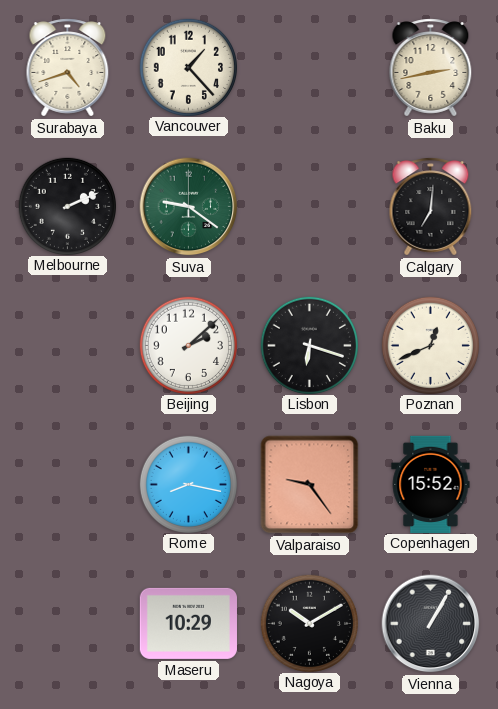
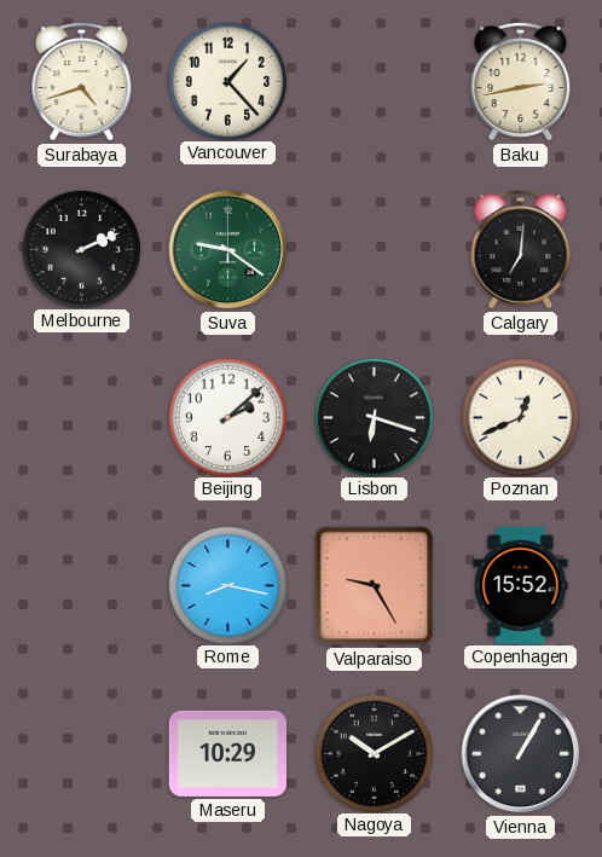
Valparaiso: 9:24 -> 9:25 (375, 586)
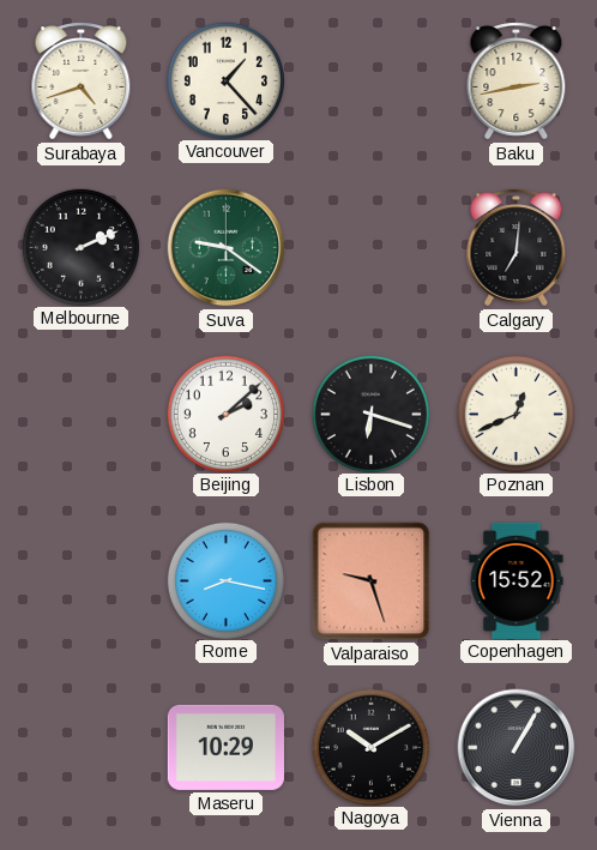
Valparaiso: 9:25 -> 9:27 (372, 581)
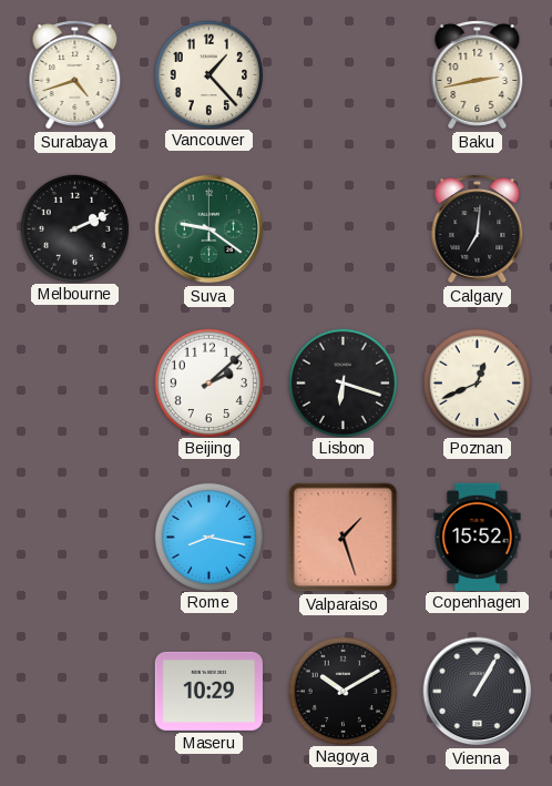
Valparaiso: 9:27 -> 1:27 (344, 538)
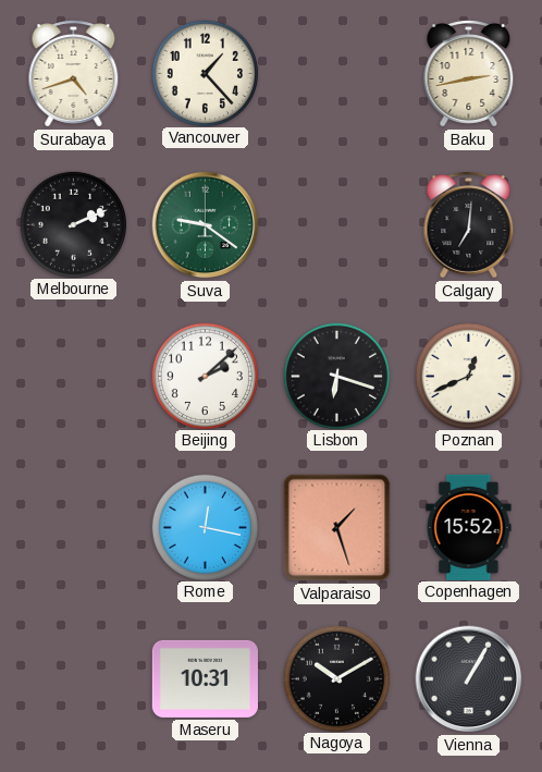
Rome: 8:17 -> 12:17 (205, 527)
Maseru: 10:29 -> 10:31 (205, 678)
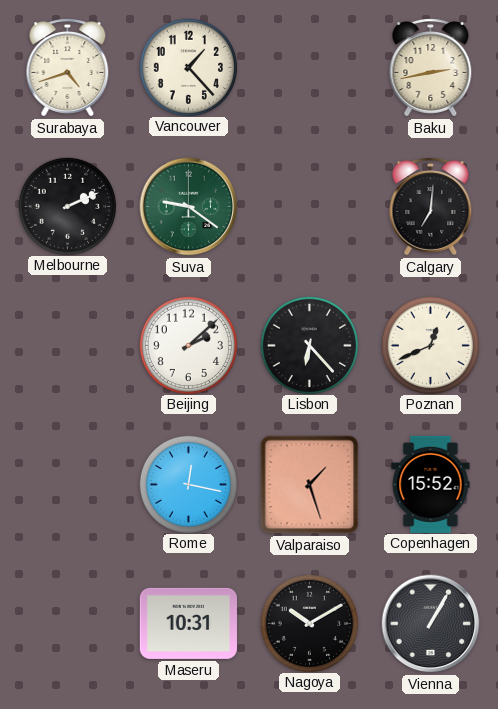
Lisbon: 6:18 -> 6:23 (309, 345)
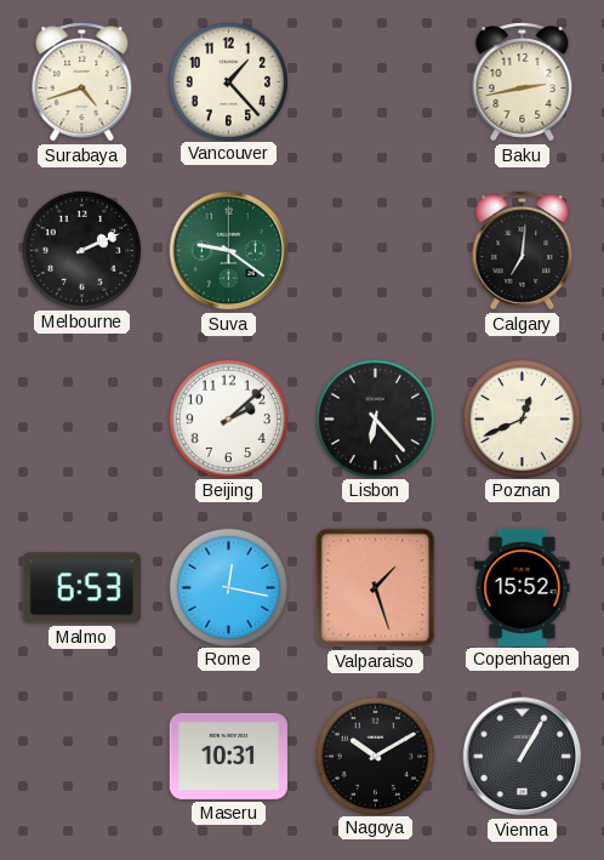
Malmo: none -> 6:53 (81, 588)
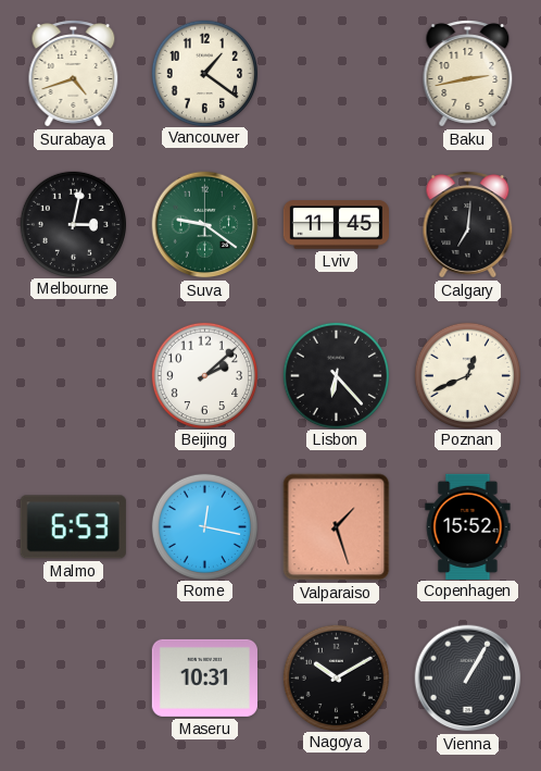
Vancouver: 1:23 -> 1:21 (204, 73)
Melbourne: 2:11 -> 3:02 (73, 224)
Lviv: none -> 11:45 (336, 225)
